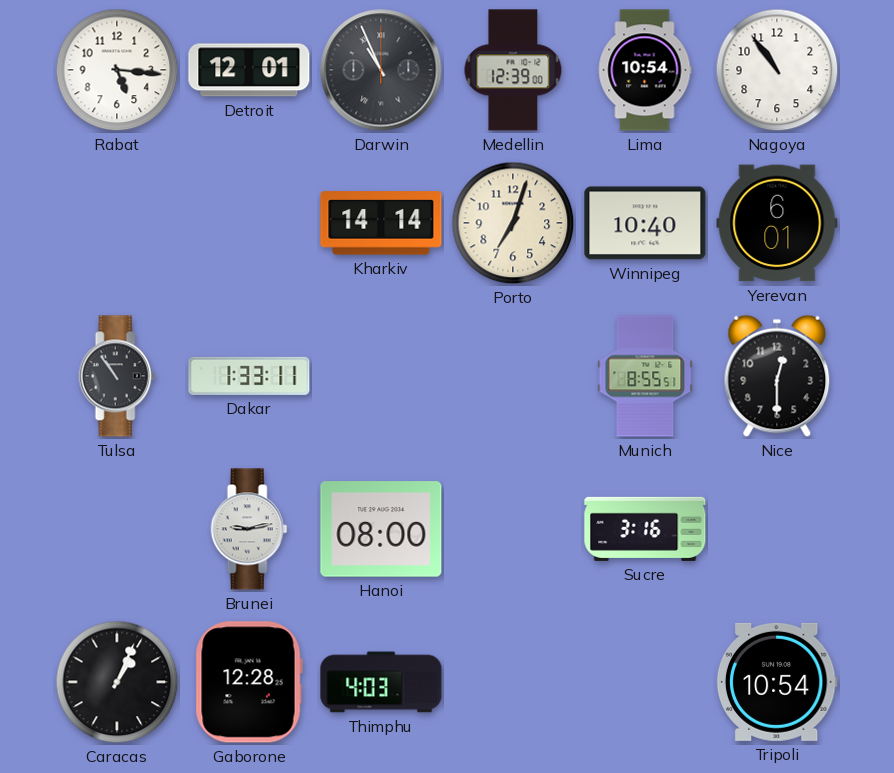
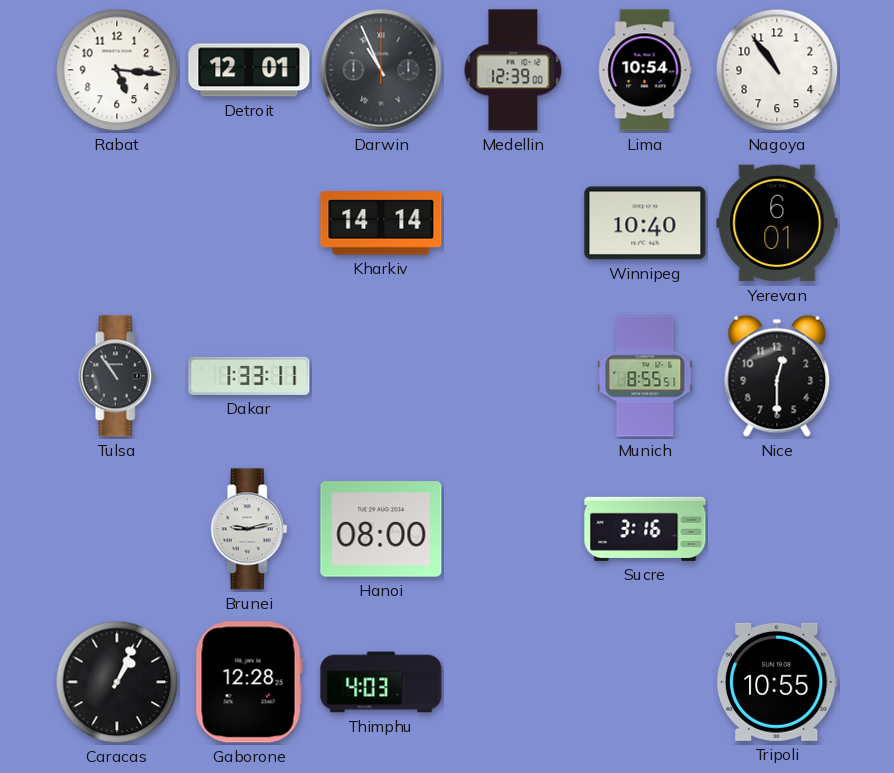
Porto: 7:03 -> none (513, 223)
Tripoli: 10:54 -> 10:55 (777, 682)
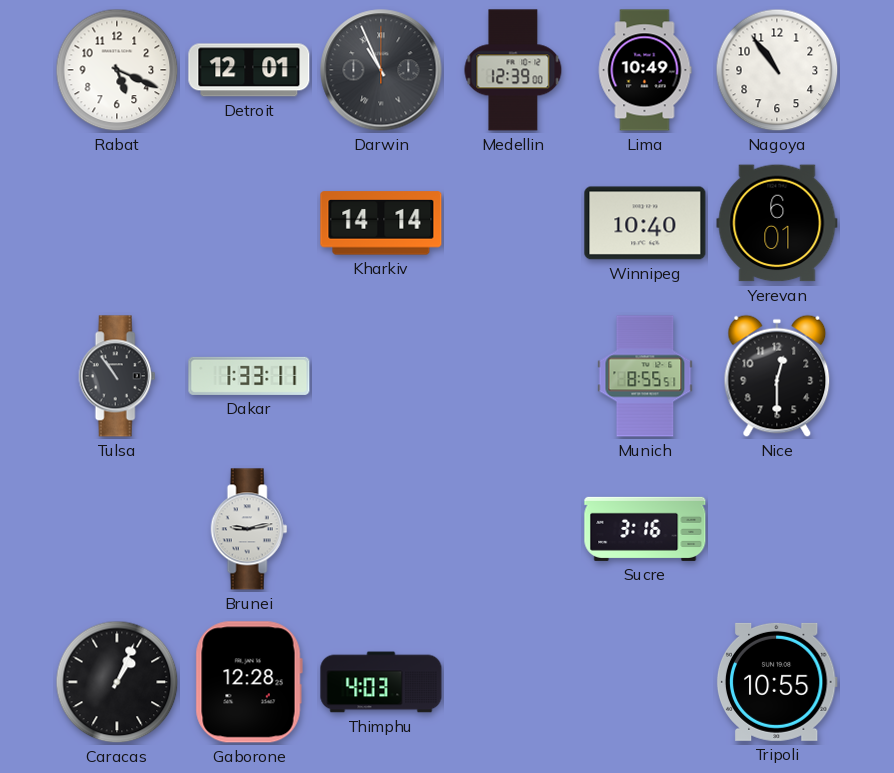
Rabat: 5:16 -> 5:19 (117, 70)
Lima: 10:54 -> 10:49 (645, 70)
Hanoi: 08:00 -> none (381, 529)
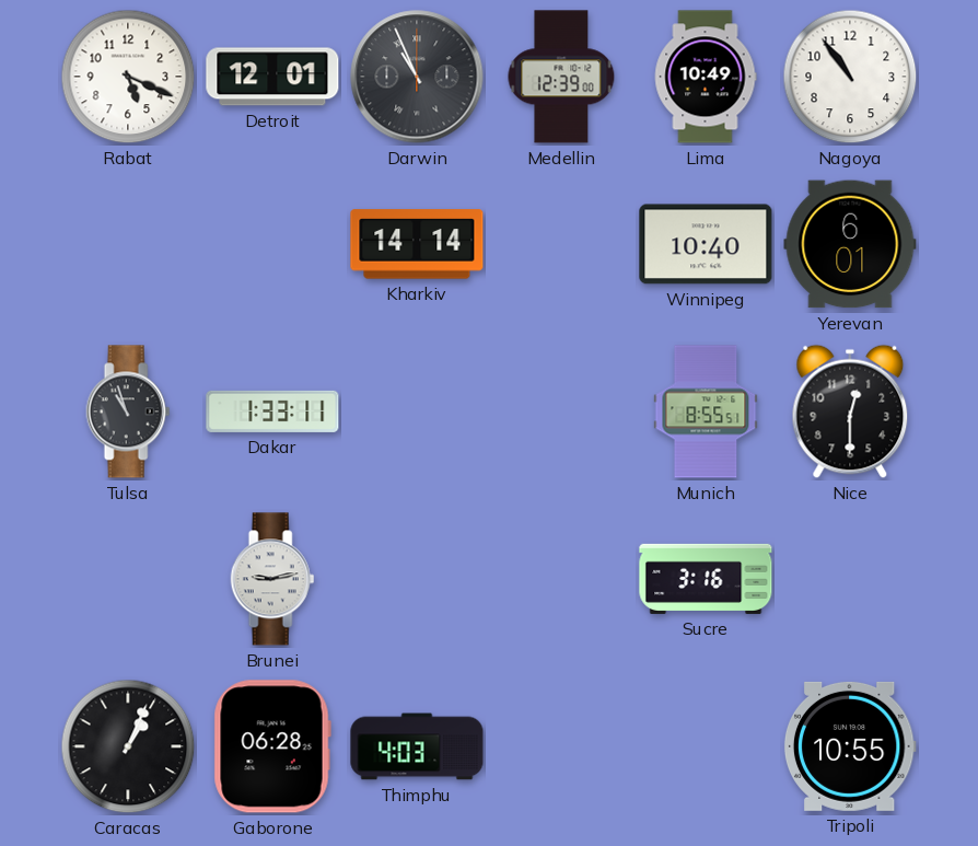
Tulsa: 10:54 -> 10:57 (128, 412)
Gaborone: 12:28 -> 06:28 (272, 746)
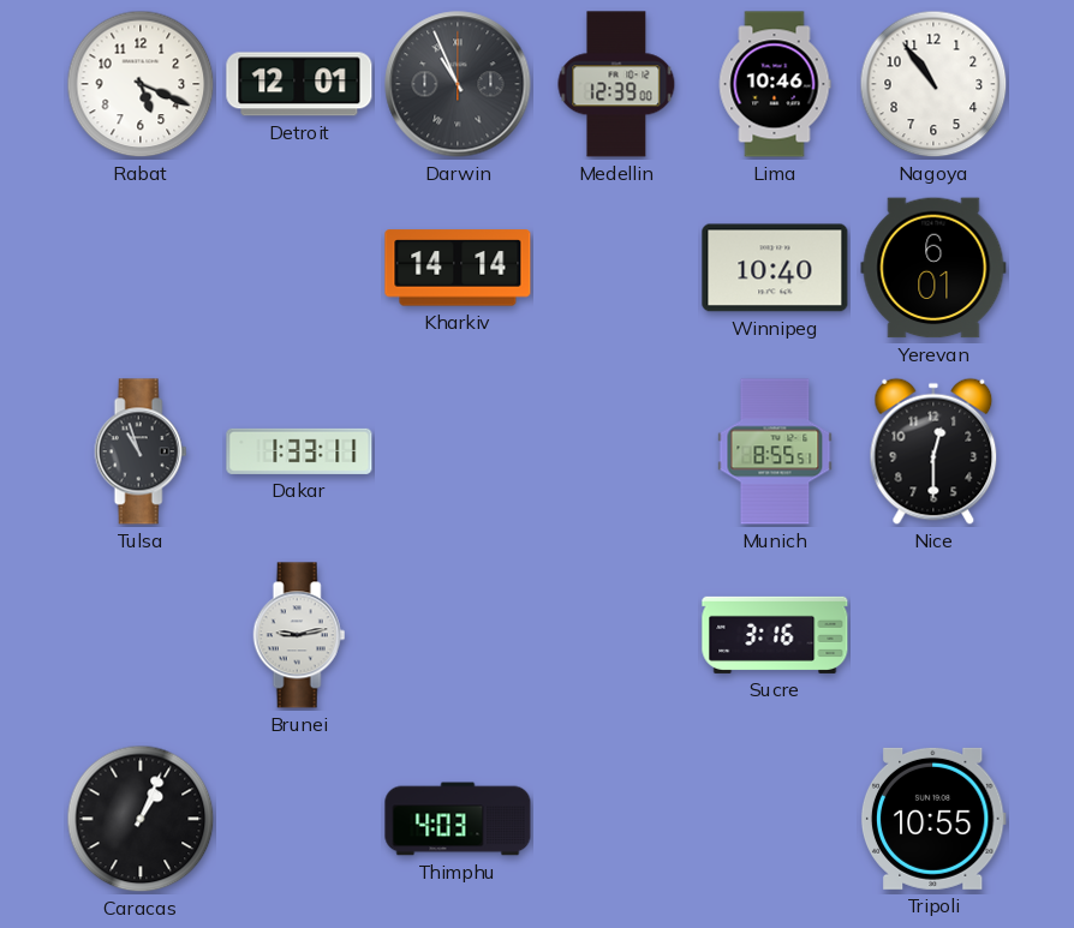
Lima: 10:49 -> 10:46 (775, 84)
Gaborone: 06:28 -> none (272, 746)
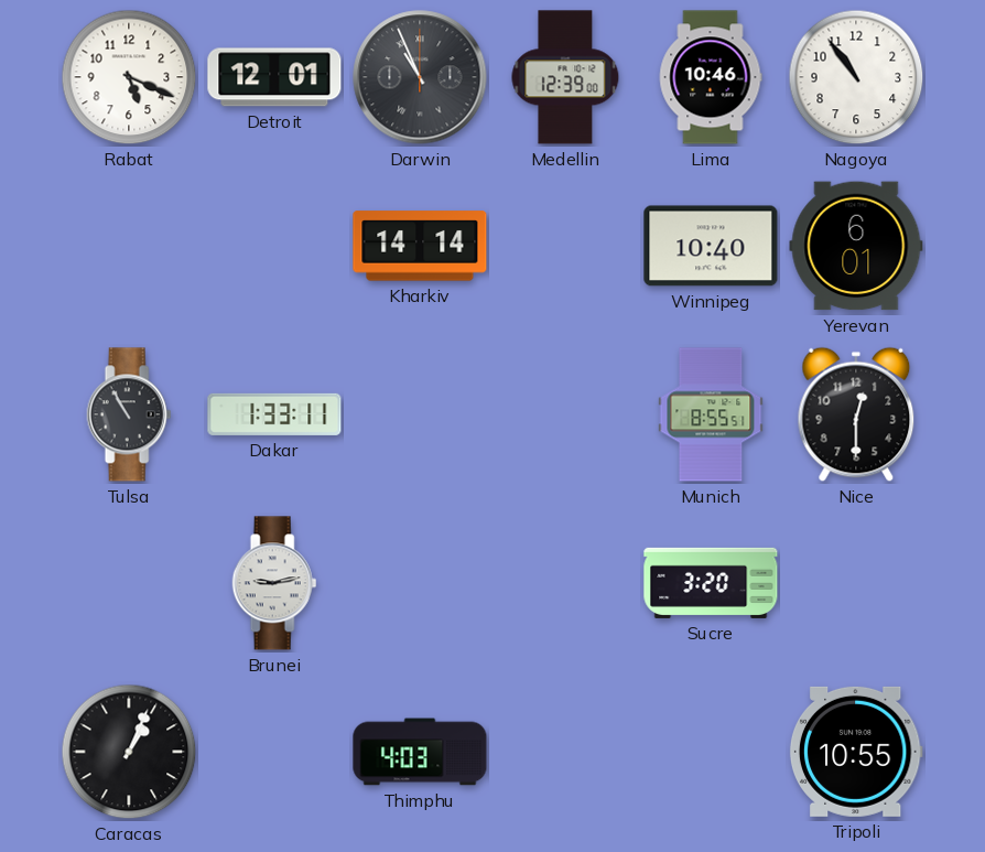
Tulsa: 10:57 -> 10:55 (129, 414)
Sucre: 3:16 -> 3:20 (711, 583)
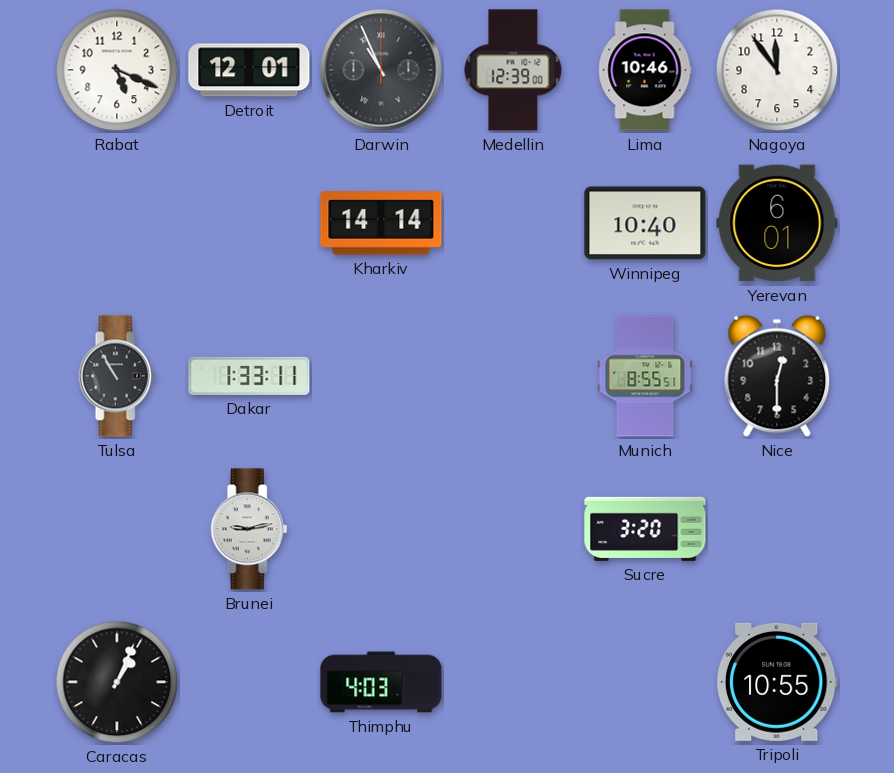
Nagoya: 10:54 -> 11:54 (777, 70)
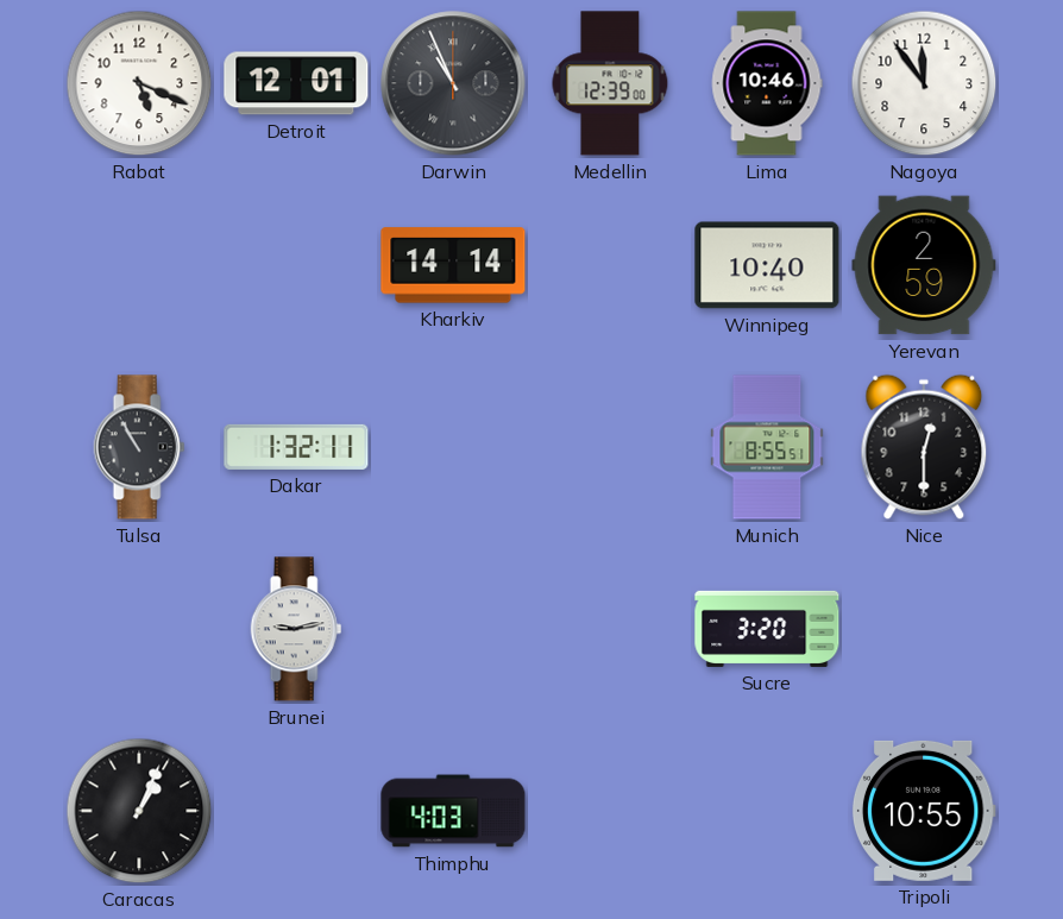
Yerevan: 6:01 -> 2:59 (924, 265)
Dakar: 1:33 -> 1:32 (296, 447)
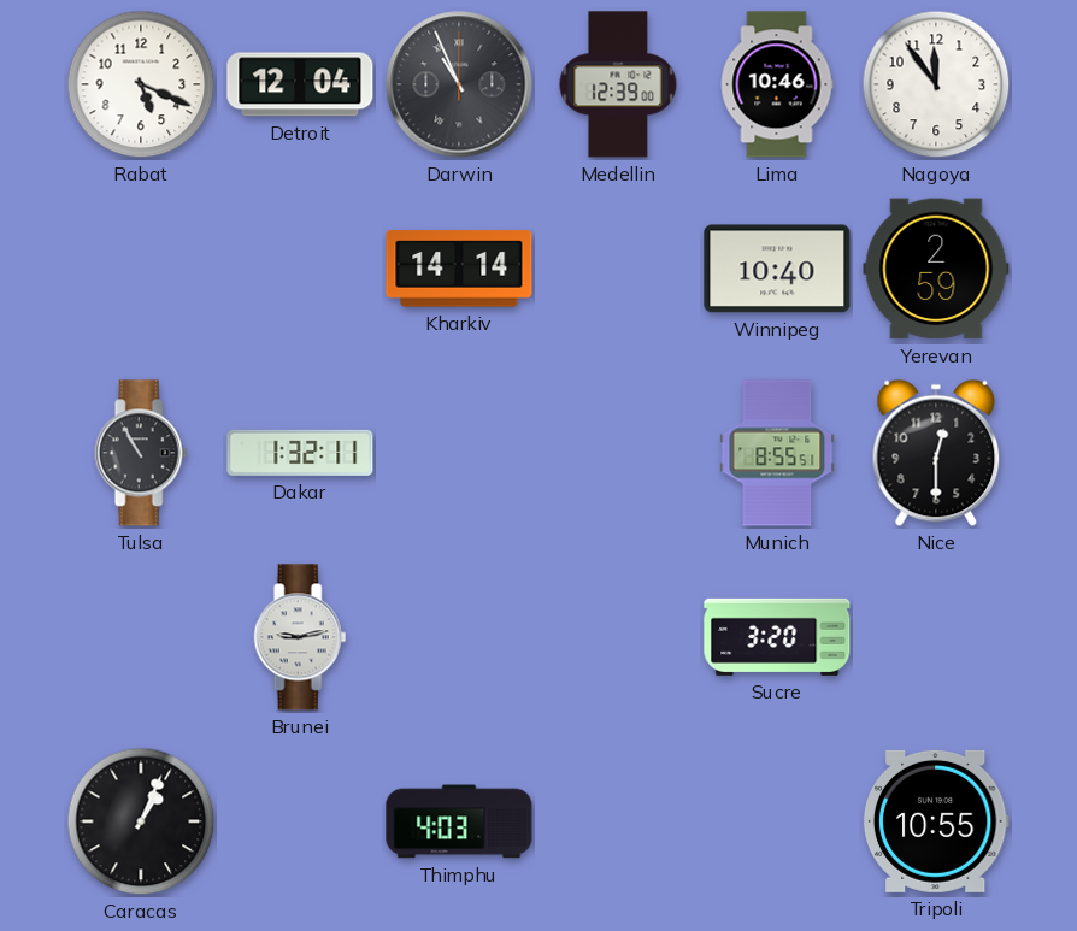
Detroit: 12:01 -> 12:04 (300, 84)
